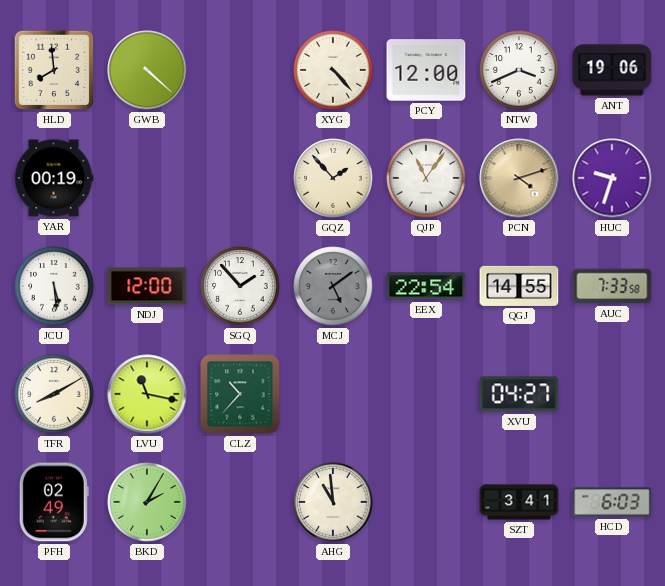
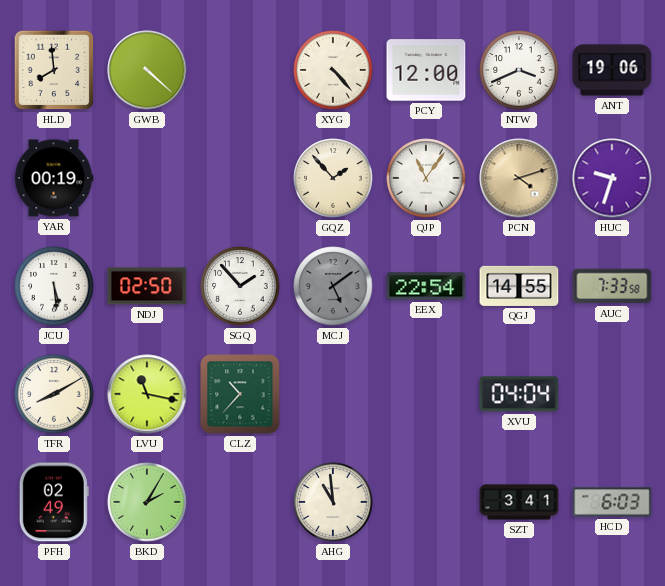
NDJ: 12:00 -> 02:50 (147, 286)
XVU: 04:27 -> 04:04 (519, 394)
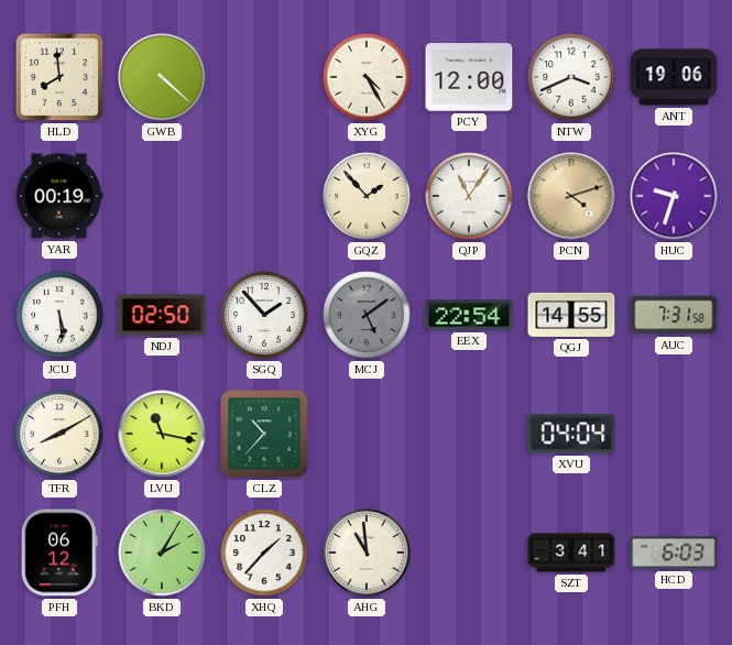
XYG: 4:23 -> 4:25 (367, 77)
AUC: 7:33 -> 7:31 (674, 315)
PFH: 02:49 -> 06:12 (59, 553)
XHQ: none -> 1:37 (264, 553)
